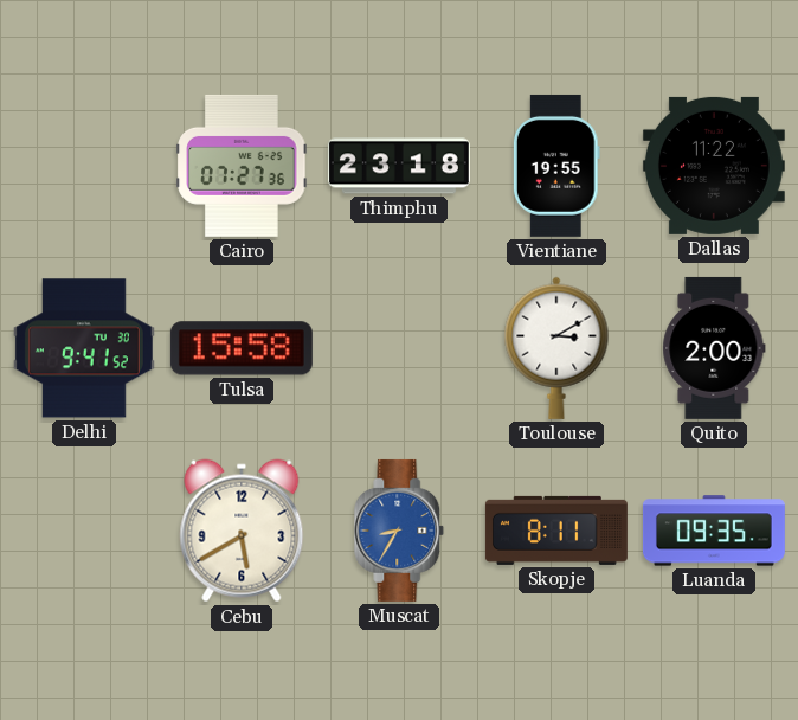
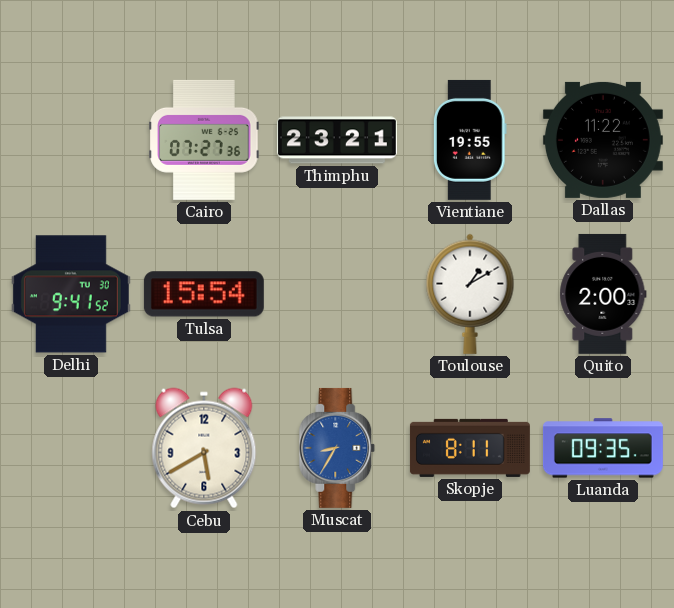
Thimphu: 23:18 -> 23:21 (337, 140)
Tulsa: 15:58 -> 15:54 (204, 294)
Toulouse: 3:10 -> 1:10 (470, 294)
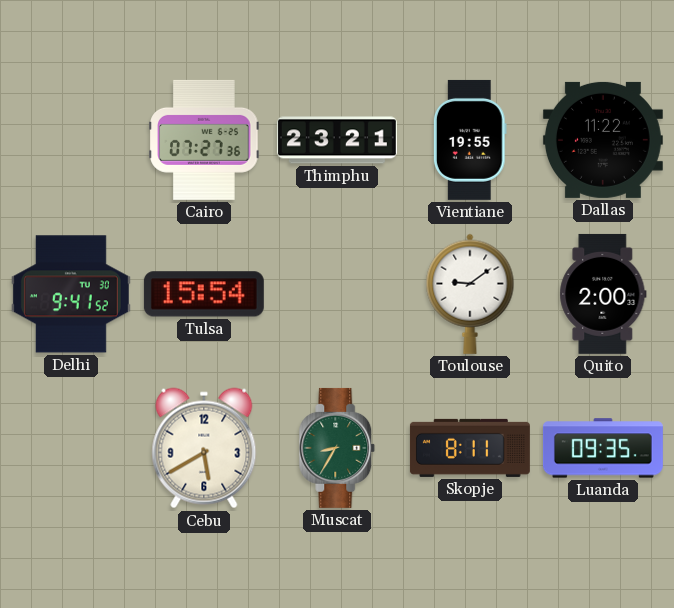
Toulouse: 1:10 -> 9:09 (470, 294)
Muscat dial: blue -> green (337, 448)
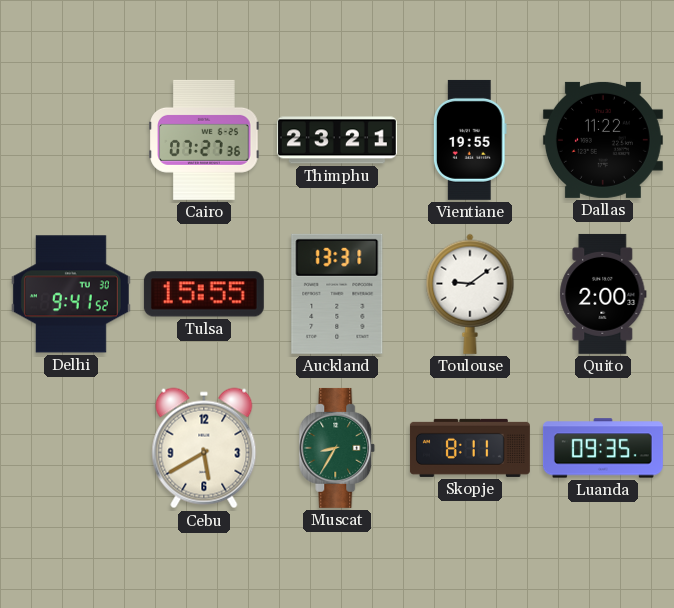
Tulsa: 15:54 -> 15:55 (204, 294)
Auckland: none -> 13:31 (337, 294)
